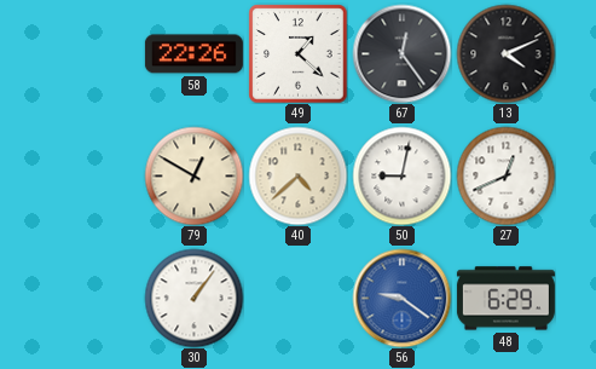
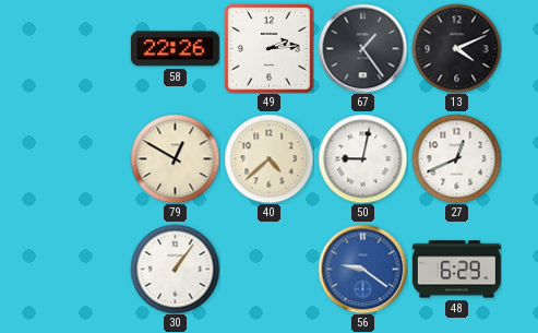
49: 1:22 -> 2:14 (268, 48)
67: 12:24 -> 1:24 (362, 48)
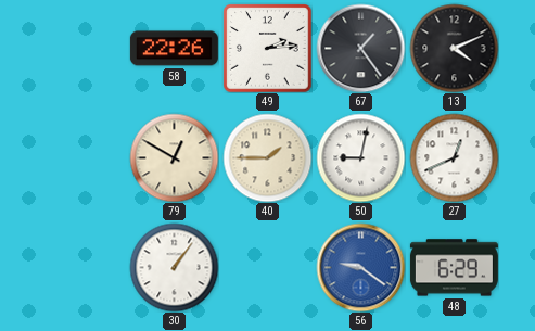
40: 4:38 -> 1:45 (267, 157)
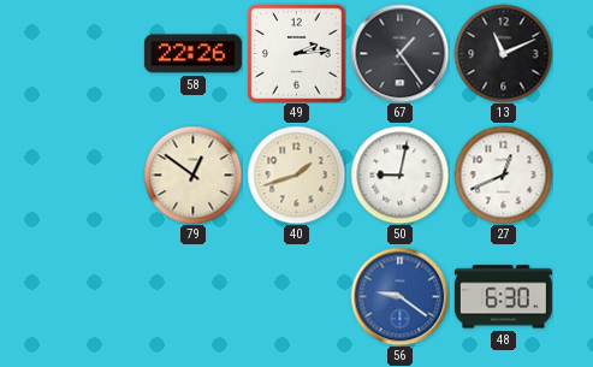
13: 4:11 -> 11:11 (503, 53)
79: 12:50 -> 12:51 (192, 174)
40: 1:45 -> 1:42 (296, 174)
30: 1:06 -> none (174, 267)
48: 6:29 -> 6:30 (503, 297)
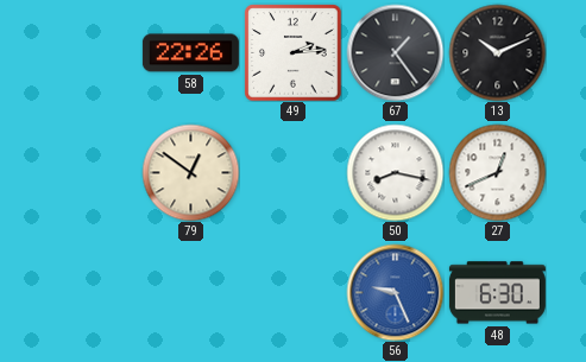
13: 11:11 -> 10:11 (497, 52)
40: 1:42 -> none (296, 174)
50: 9:02 -> 8:17 (395, 172)
56: 9:21 -> 9:26 (395, 292)
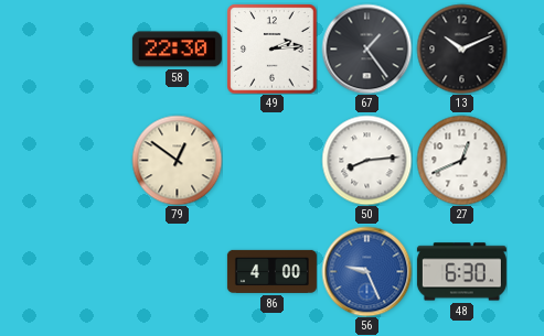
58: 22:26 -> 22:30 (177, 50)
50: 8:17 -> 8:14 (366, 160)
86: none -> 4:00 (271, 271)
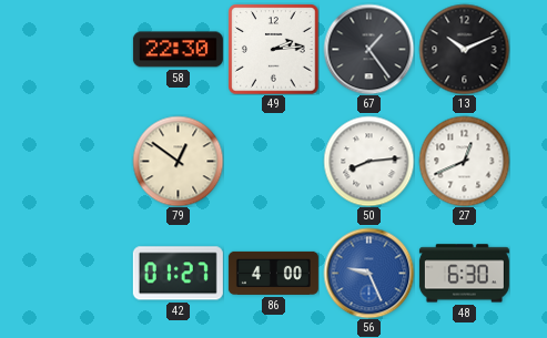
42: none -> 01:27 (178, 274)
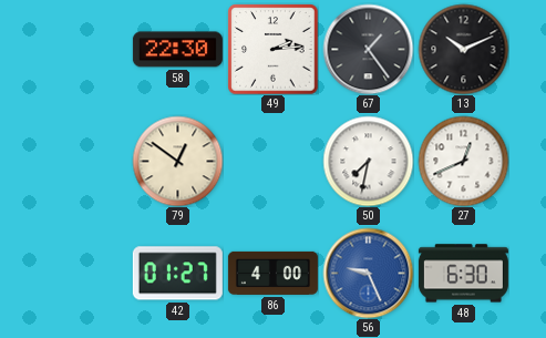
50: 8:14 -> 7:32 (368, 161)
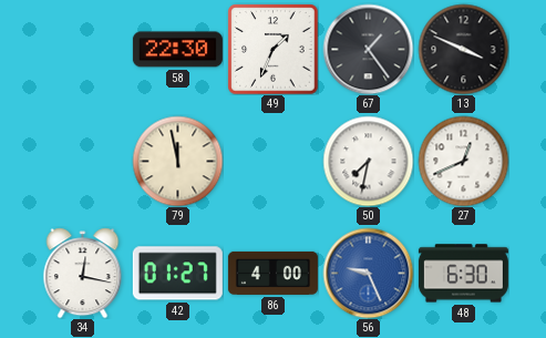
49: 2:14 -> 1:34 (272, 49)
13: 10:11 -> 3:49 (463, 49)
79: 12:51 -> 11:58 (177, 161)
34: none -> 12:17 (83, 273)
